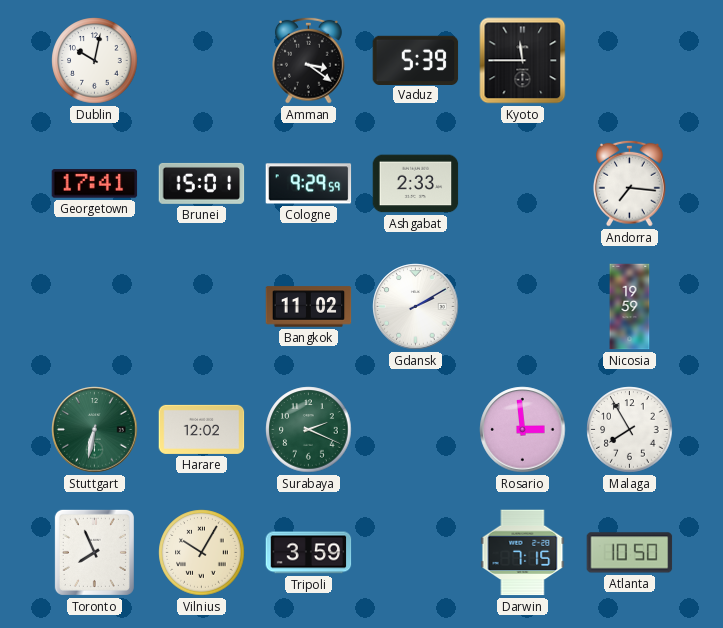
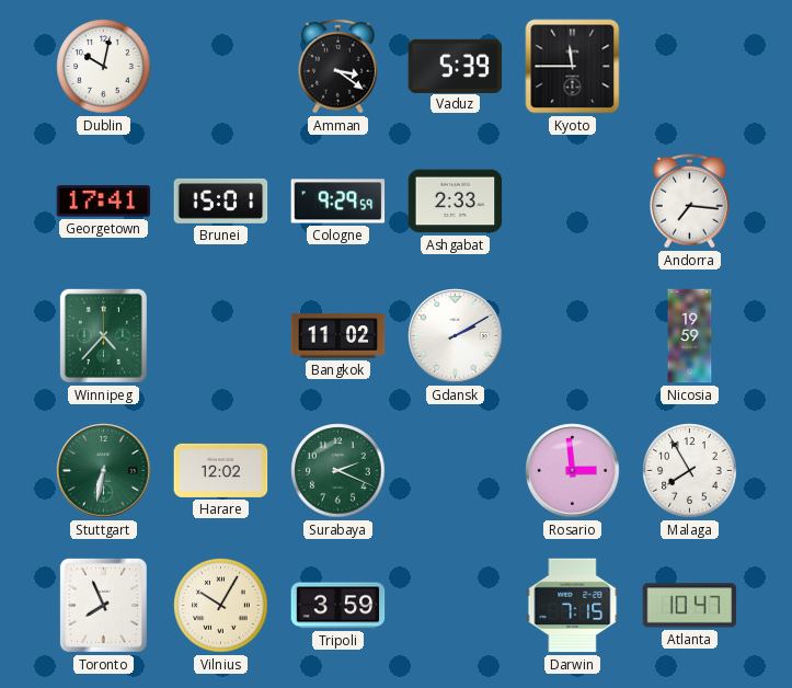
Winnipeg: none -> 4:37 (103, 335)
Atlanta: 10:50 -> 10:47 (690, 606)
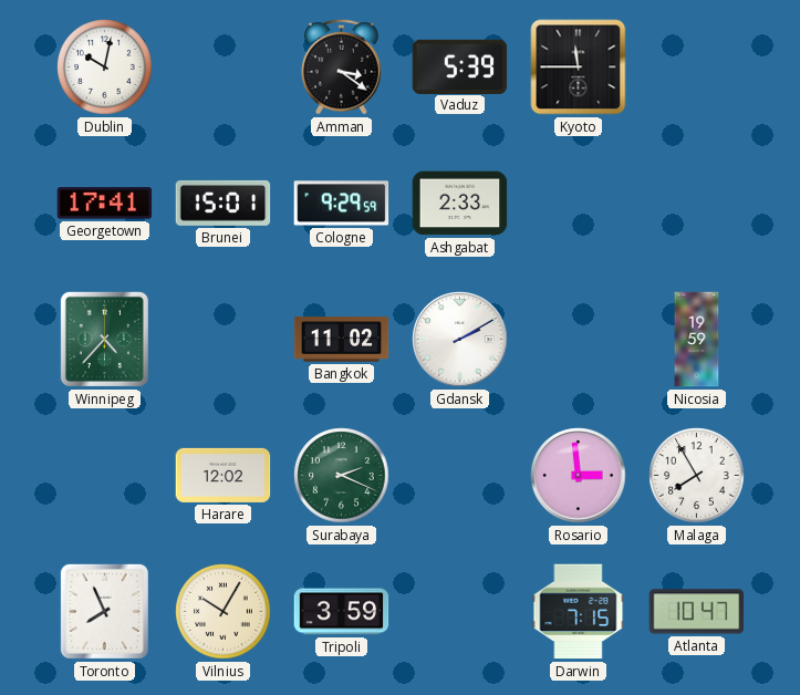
Andorra: 7:16 -> none (690, 200)
Stuttgart: 6:32 -> none (104, 471)
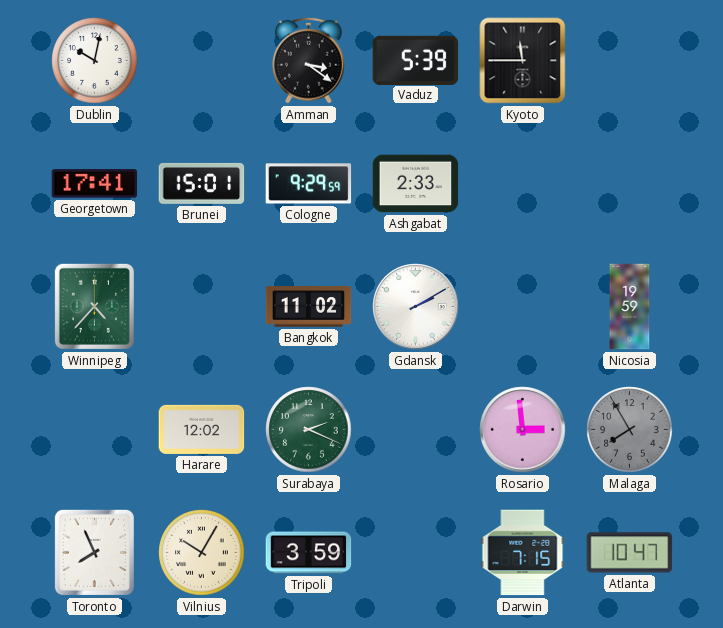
Malaga dial: white -> grey (630, 430)
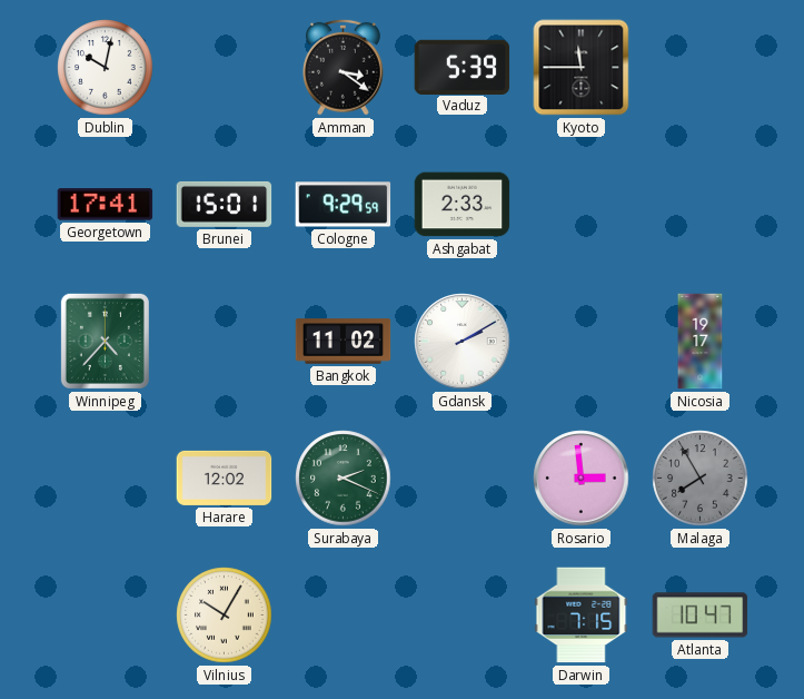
Nicosia: 19:59 -> 19:17 (701, 342)
Toronto: 7:56 -> none (94, 552)
Tripoli: 3:59 -> none (309, 553)
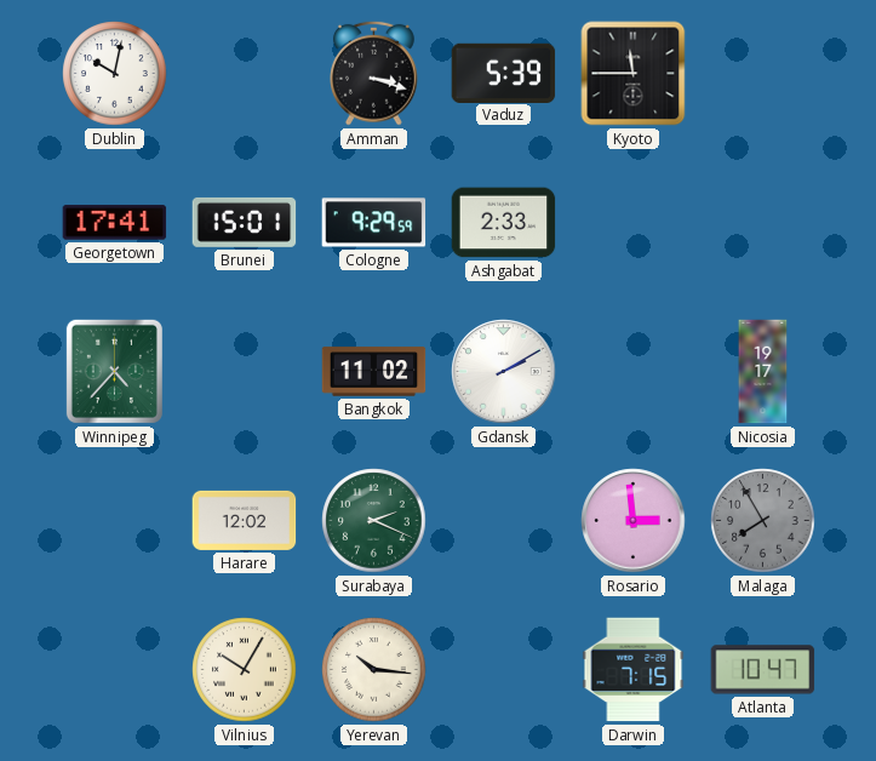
Amman: 3:21 -> 3:18 (374, 73)
Yerevan: none -> 10:16 (374, 670)
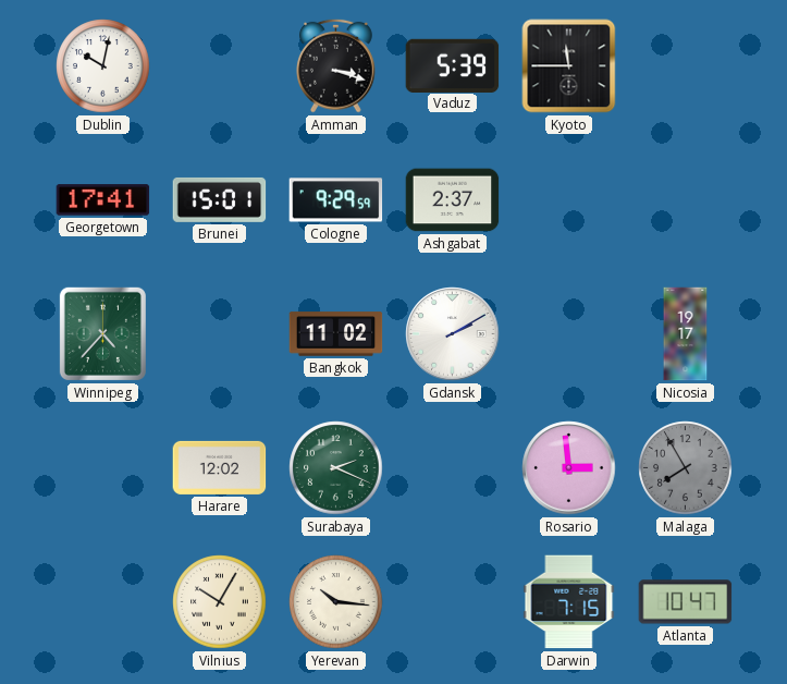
Ashgabat: 2:33 -> 2:37 (453, 200)
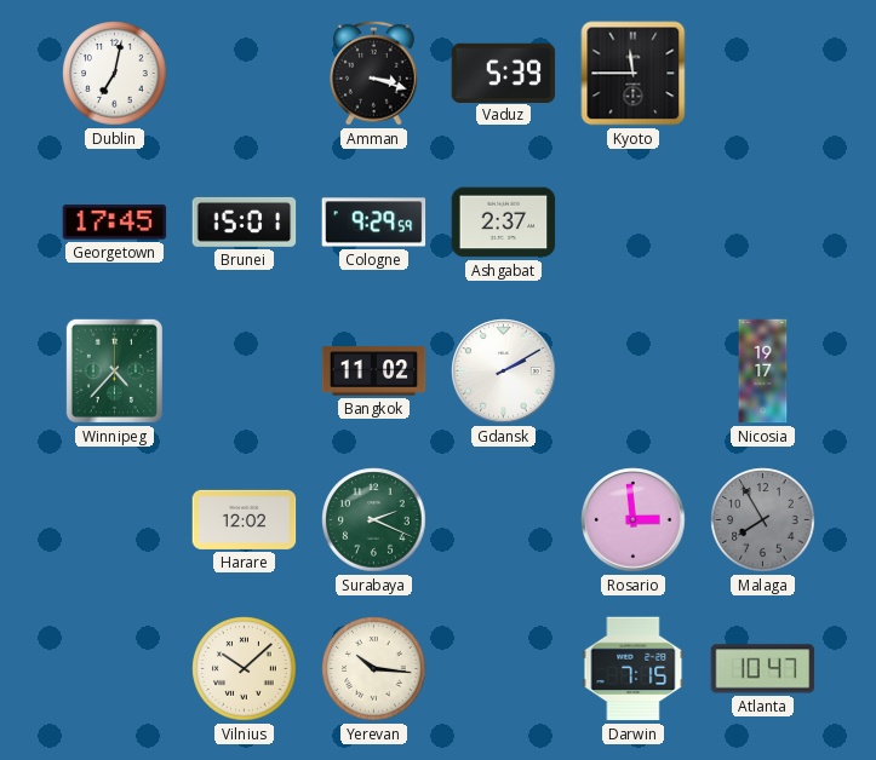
Dublin: 10:02 -> 7:02 (115, 74)
Georgetown: 17:41 -> 17:45 (115, 223)
Vilnius: 10:05 -> 10:08 (245, 669)
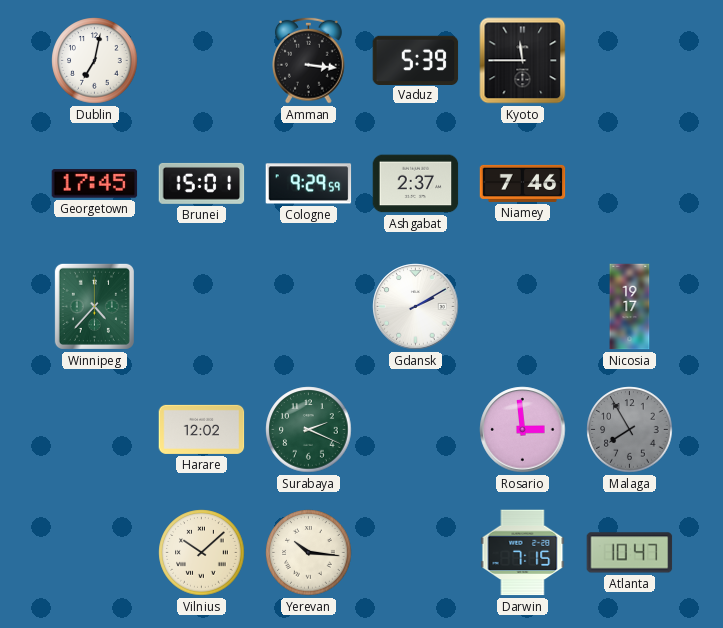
Amman: 3:18 -> 3:16 (309, 60)
Niamey: none -> 7:46 (523, 183)
Bangkok: 11:02 -> none (374, 372)
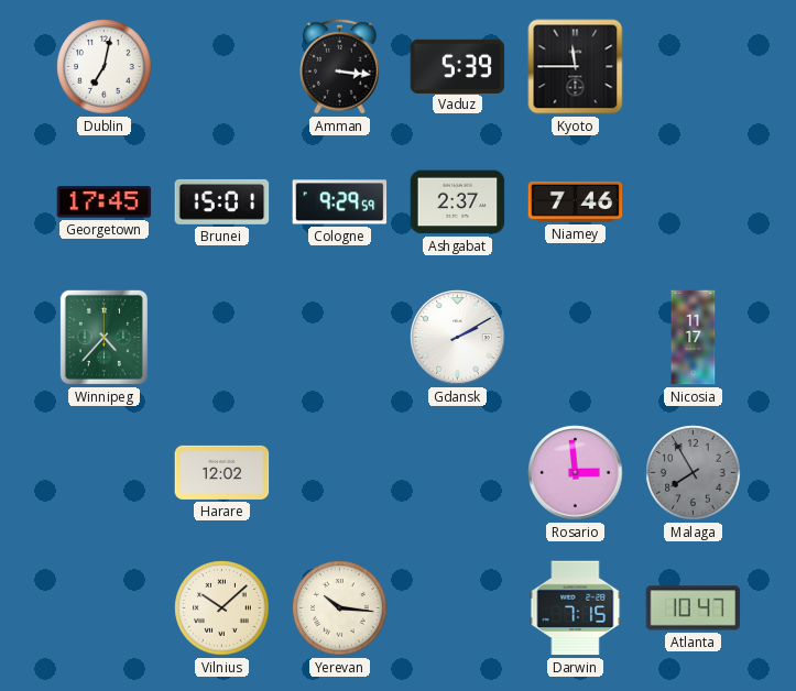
Nicosia: 19:17 -> 11:17 (694, 338)
Surabaya: 2:19 -> none (309, 430)
